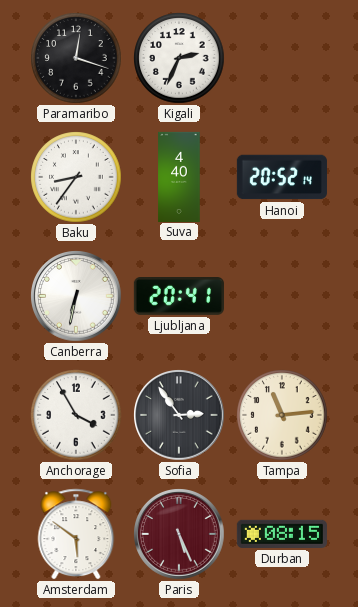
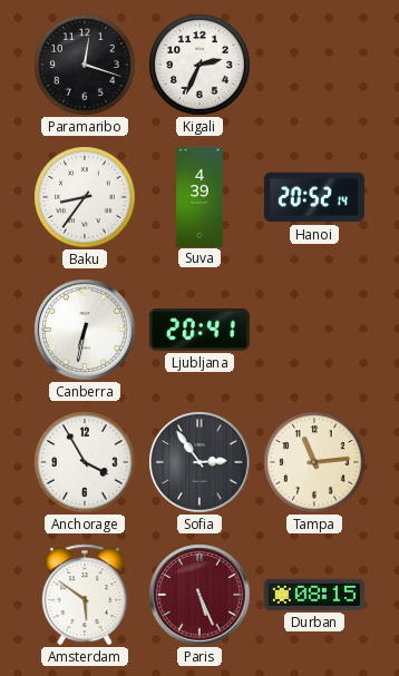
Suva: 4:40 -> 4:39 (199, 196)
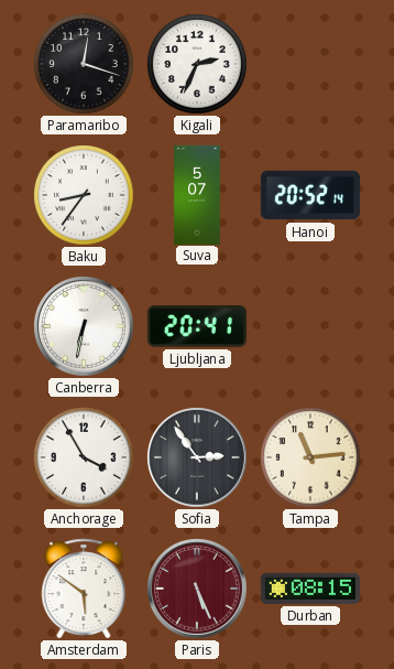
Suva: 4:39 -> 5:07 (197, 194)
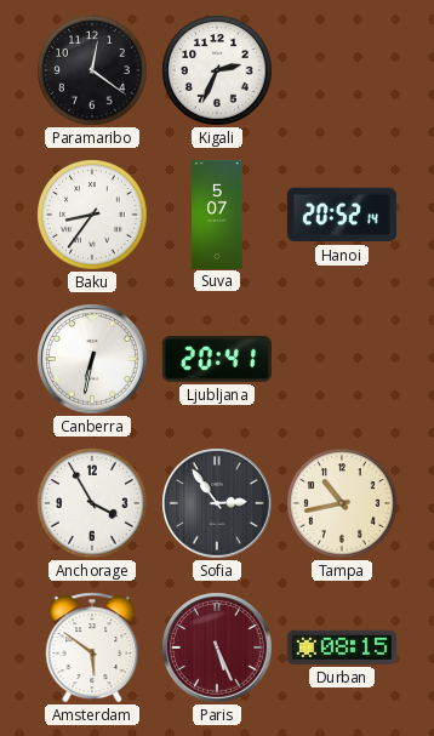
Paramaribo: 12:18 -> 12:21 (92, 70)
Tampa: 11:14 -> 10:43 (342, 503)
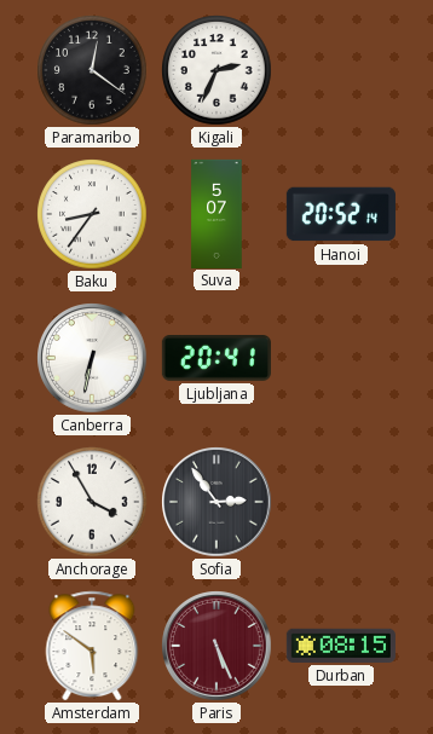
Tampa: 10:43 -> none (342, 503)
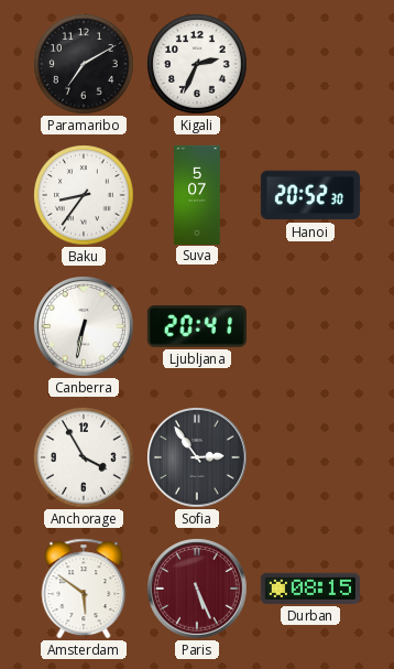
Paramaribo: 12:21 -> 7:10 (84, 64)
Hanoi: 20:52:14 -> 20:52:30 (310, 195)
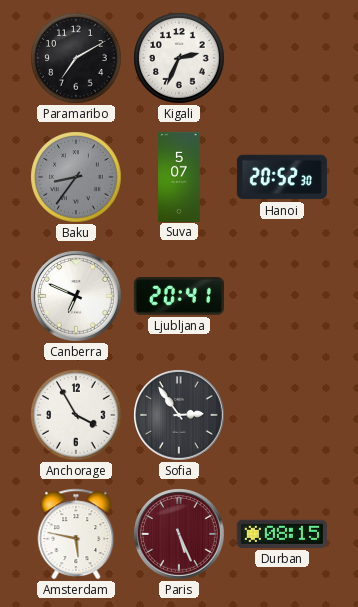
Baku dial: white -> grey (76, 177)
Canberra: 6:32 -> 6:49 (76, 296)
Amsterdam: 5:51 -> 5:47 (76, 534)
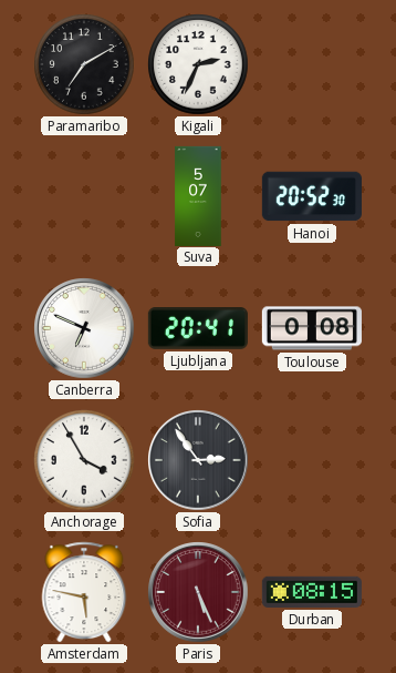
Baku: 8:36 -> none (76, 177)
Toulouse: none -> 0:08 (312, 328)
